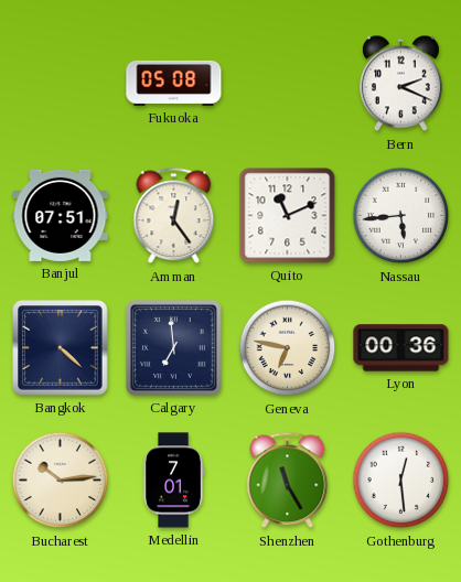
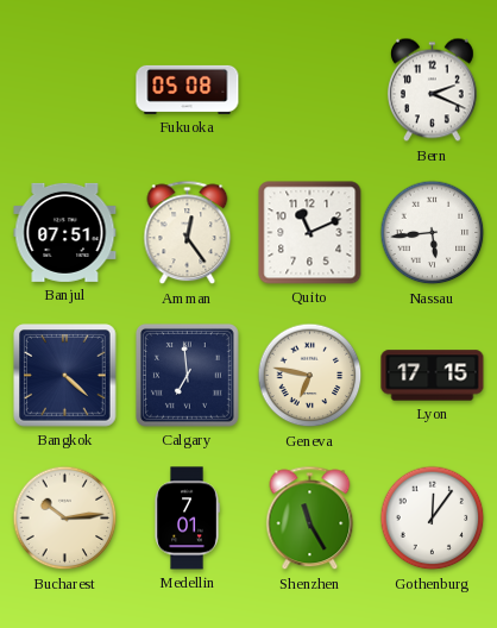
Lyon: 00:36 -> 17:15 (433, 376)
Gothenburg: 12:29 -> 12:06 (433, 519)
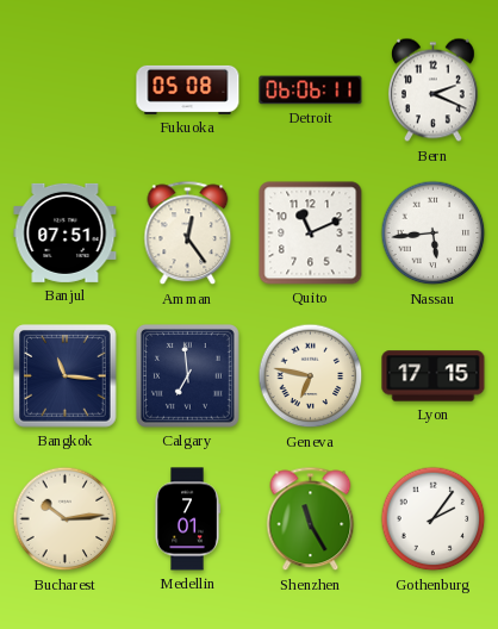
Detroit: none -> 06:06 (311, 91)
Bangkok: 4:22 -> 11:16 (66, 376)
Gothenburg: 12:06 -> 2:06 (434, 519)
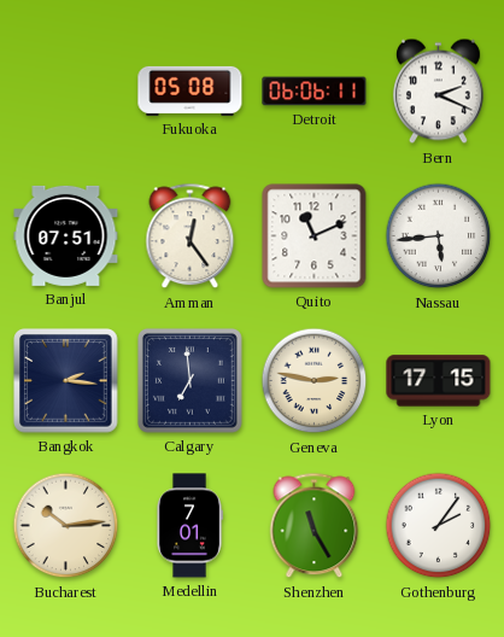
Bangkok: 11:16 -> 2:16 (66, 381)
Geneva: 6:47 -> 2:47 (315, 381)
